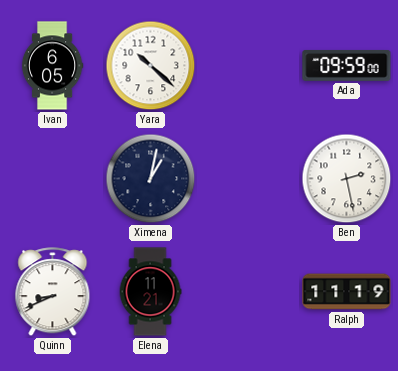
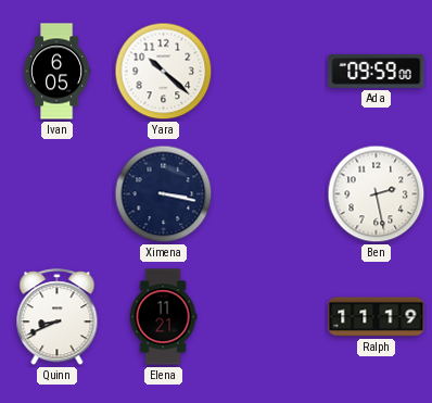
Ximena: 1:02 -> 3:17 (164, 194)
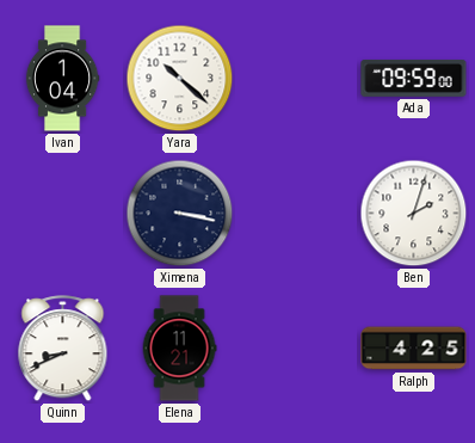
Ivan: 6:05 -> 1:04 (62, 79)
Ben: 2:28 -> 2:03 (414, 214)
Ralph: 11:19 -> 4:25 (414, 349)
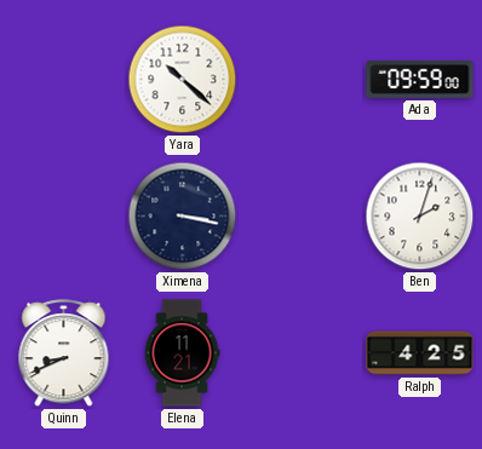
Ivan: 1:04 -> none (62, 79)
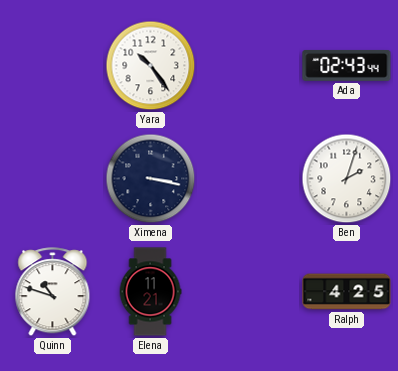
Yara: 10:22 -> 10:24 (151, 66)
Ada: 09:59 -> 02:43 (347, 65)
Quinn: 8:41 -> 10:48 (53, 292)
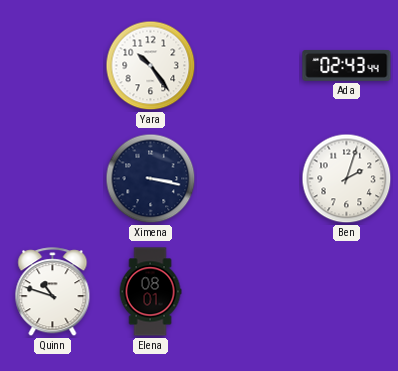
Elena: 11:21 -> 08:01 (150, 292)
Ralph: 4:25 -> none (347, 292)
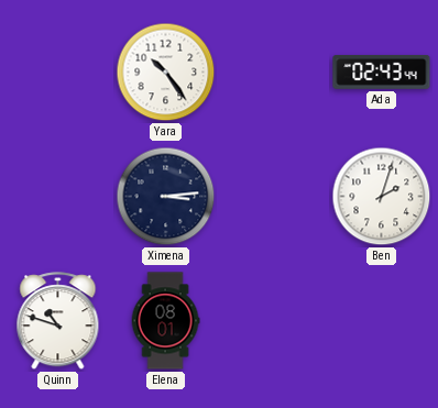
Ximena: 3:17 -> 3:14 (166, 197)
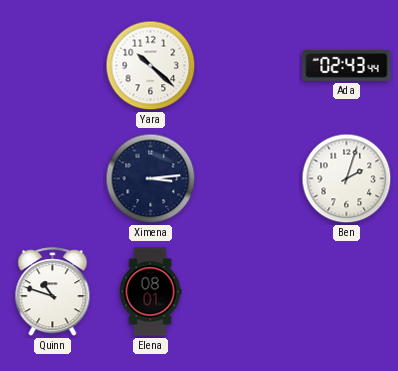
Yara: 10:24 -> 10:22 (151, 66)
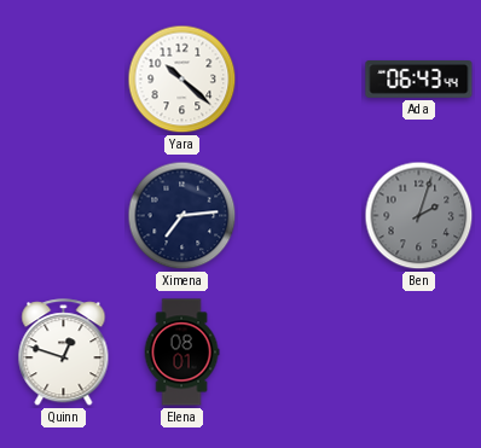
Ada: 02:43 -> 06:43 (419, 78)
Ximena: 3:14 -> 7:14 (182, 216)
Ben dial: white -> grey (419, 216)
Quinn: 10:48 -> 12:48 (64, 353)
